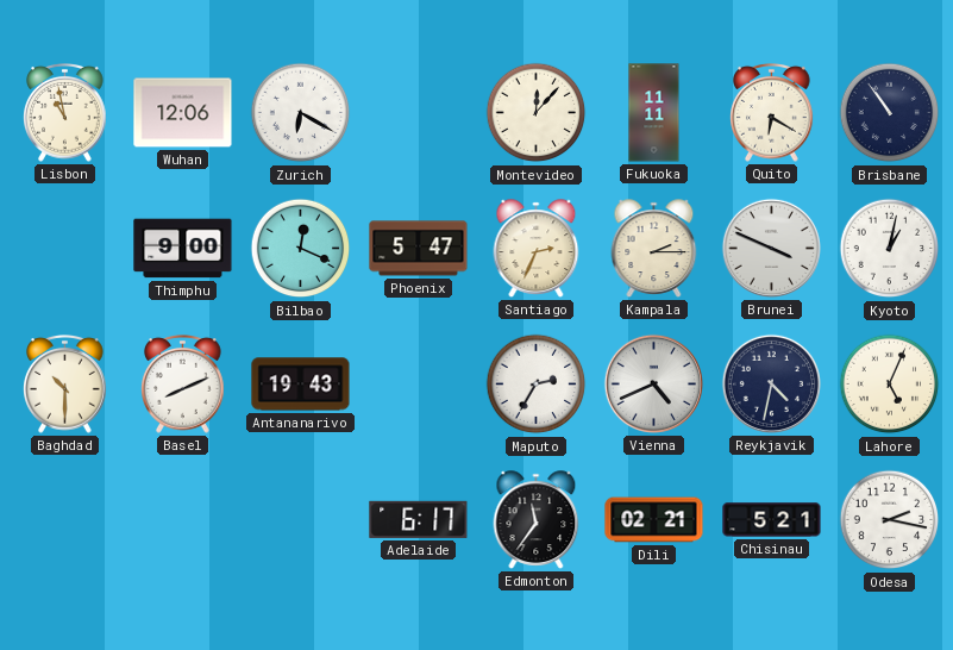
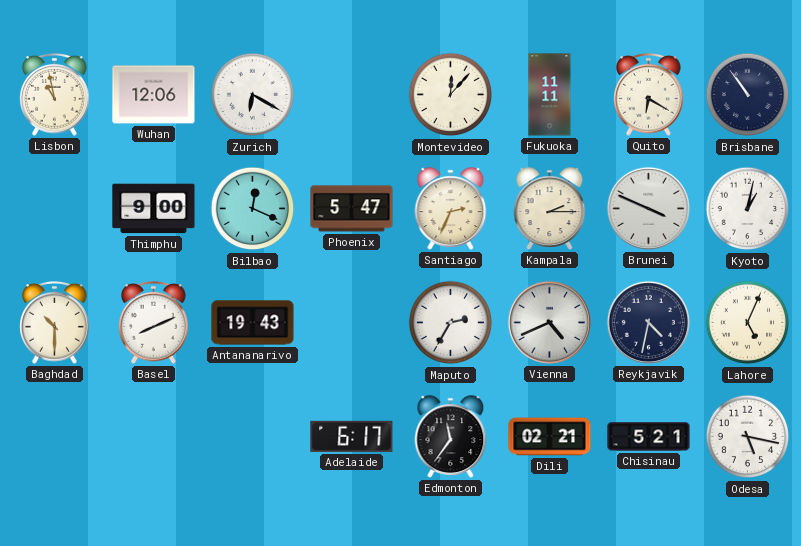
Odesa: 2:17 -> 5:17 (748, 437)
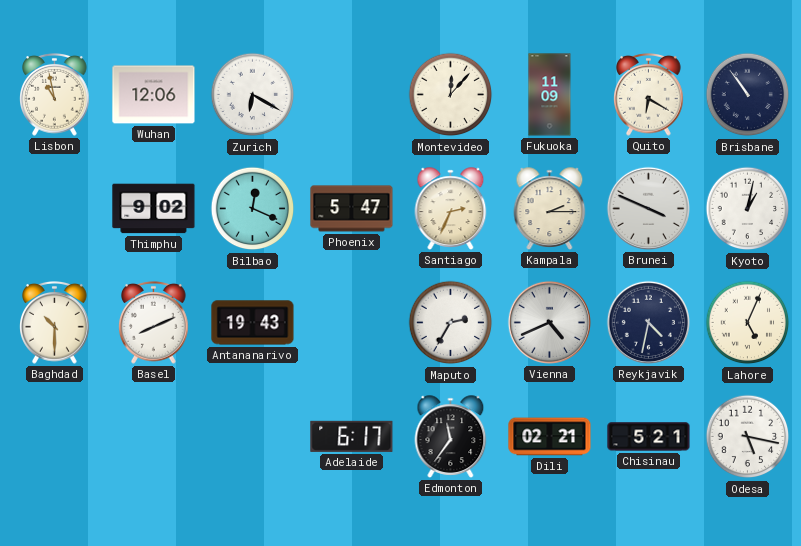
Fukuoka: 11:11 -> 11:09 (550, 95)
Thimphu: 9:00 -> 9:02 (154, 209)
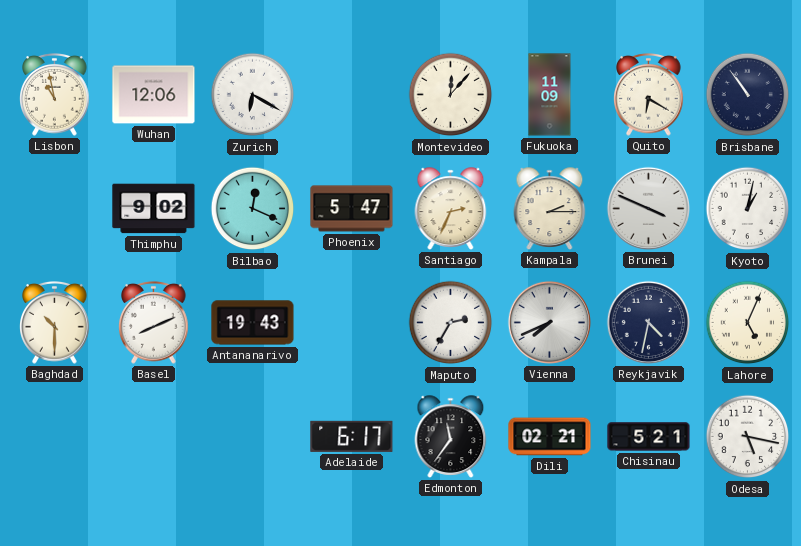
Vienna: 4:41 -> 7:41 (549, 322)
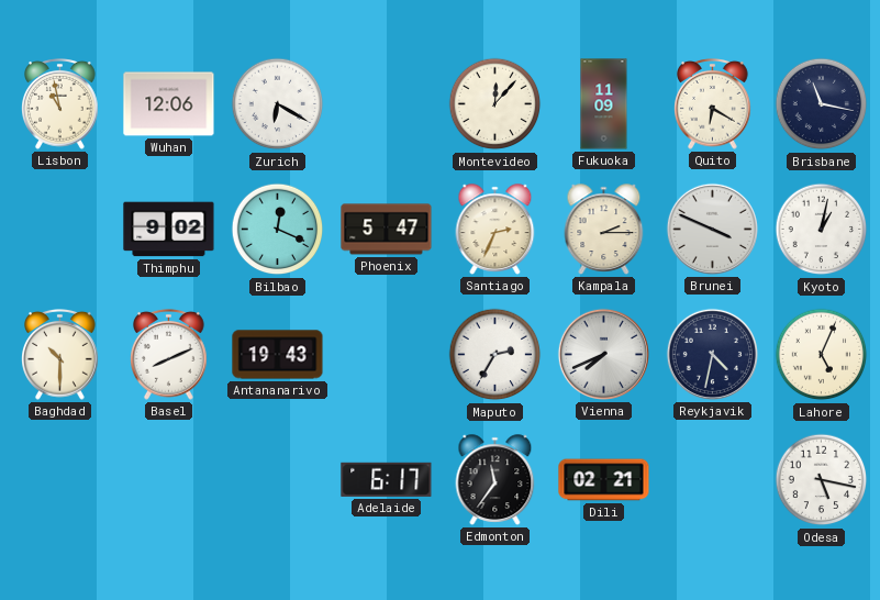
Brisbane: 10:54 -> 11:17 (822, 104)
Chisinau: 5:21 -> none (649, 437)
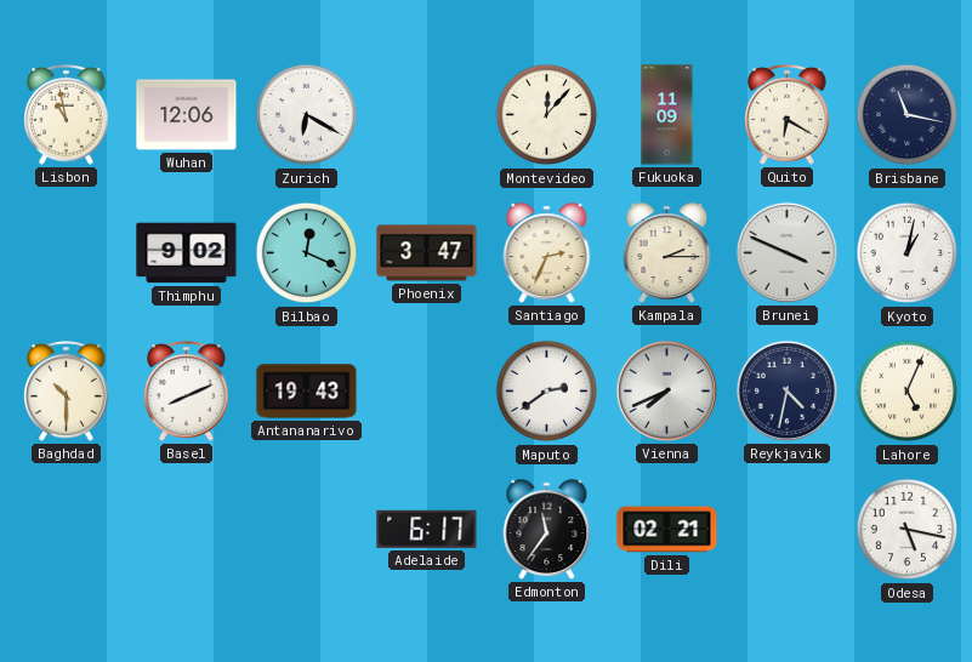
Phoenix: 5:47 -> 3:47 (427, 253)
Maputo: 2:35 -> 2:39 (547, 392)
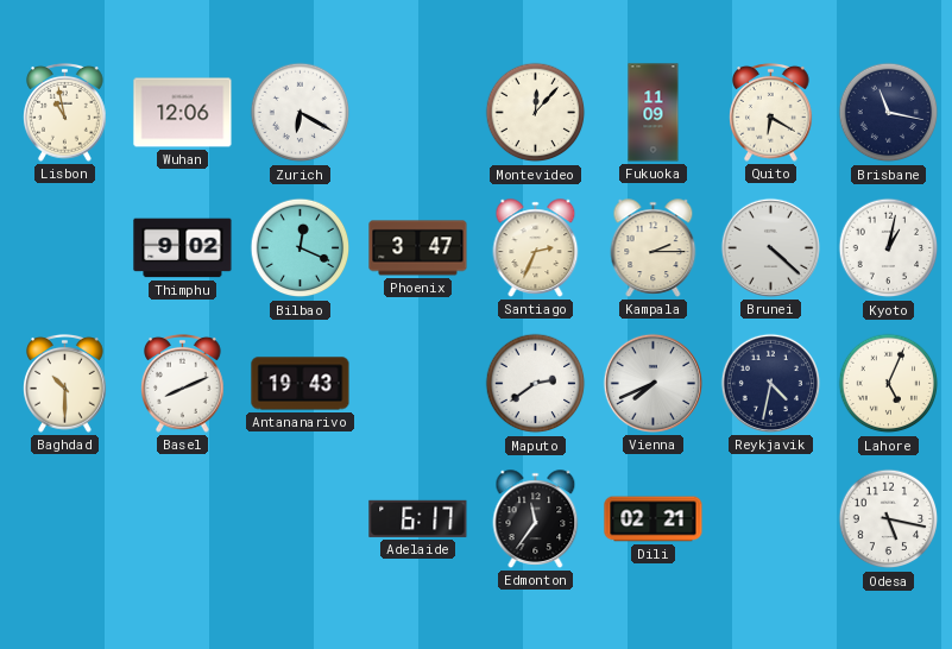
Brunei: 3:49 -> 4:22 (770, 247)
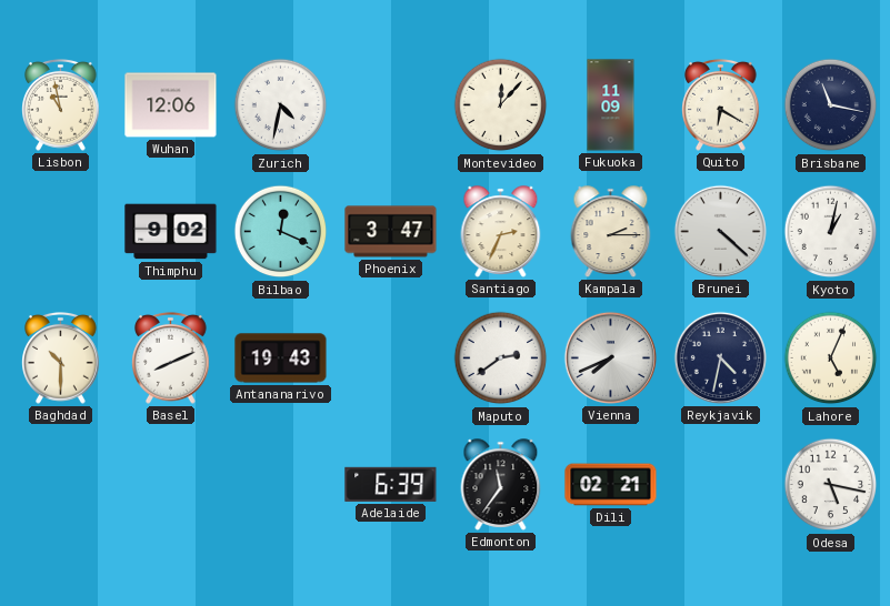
Zurich: 6:20 -> 4:32 (281, 105)
Adelaide: 6:17 -> 6:39 (391, 484)
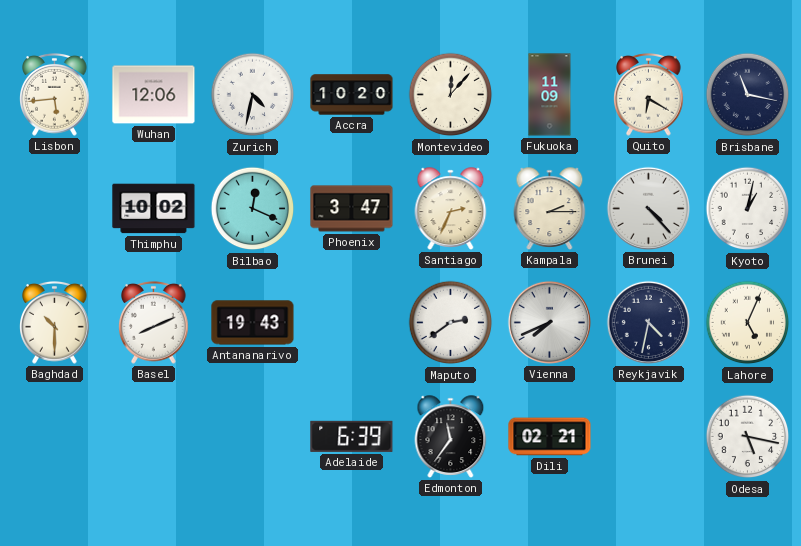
Lisbon: 10:58 -> 5:44 (55, 95)
Accra: none -> 10:20 (352, 95)
Thimphu: 9:02 -> 10:02 (154, 209)
Brunei: 4:22 -> 4:23 (648, 208)
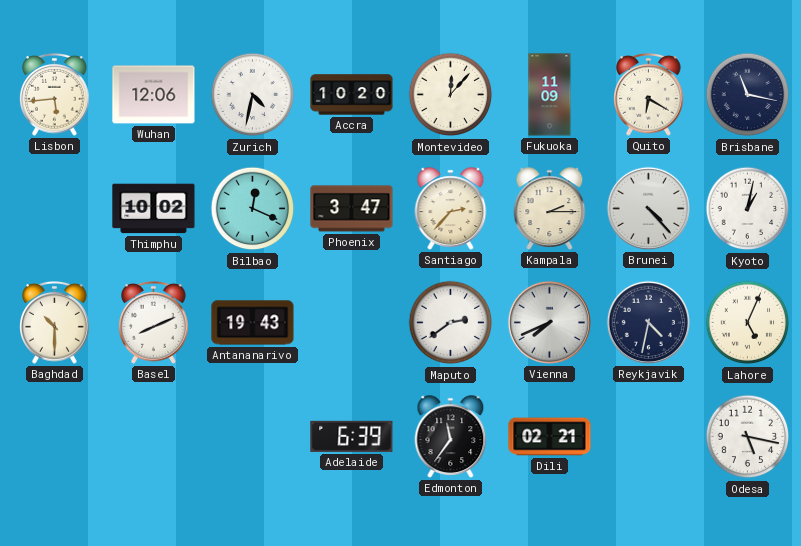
Santiago: 2:34 -> 2:37 (451, 209)
